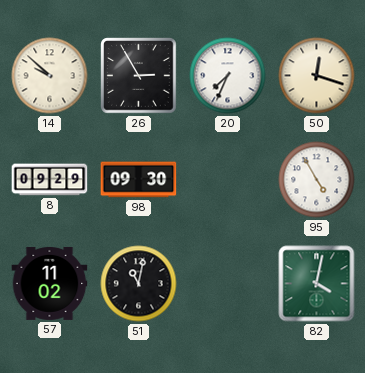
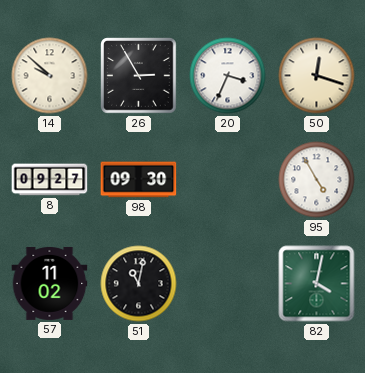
20: 7:34 -> 3:34 (228, 76)
8: 09:29 -> 09:27 (50, 180)
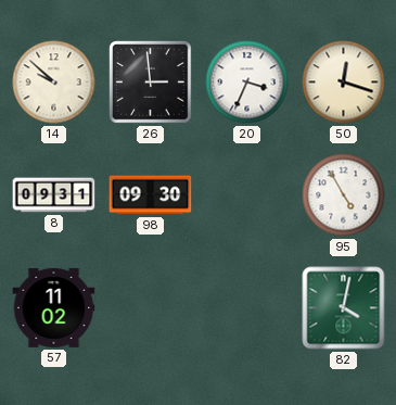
26: 2:55 -> 2:59 (151, 83)
8: 09:27 -> 09:31 (54, 195)
51: 11:02 -> none (139, 284)
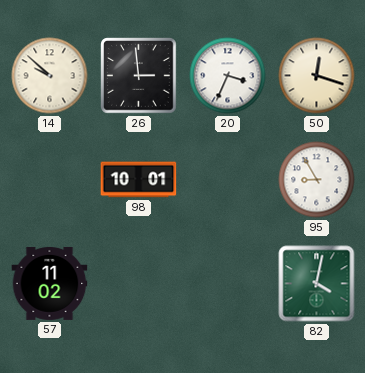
8: 09:31 -> none (54, 195)
98: 09:30 -> 10:01 (139, 180)
95: 4:55 -> 8:55 (317, 180)
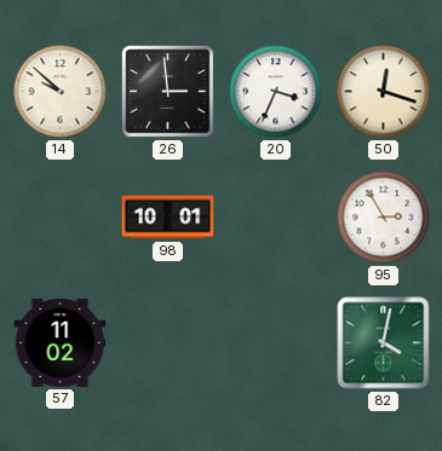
95: 8:55 -> 2:55 (384, 218)
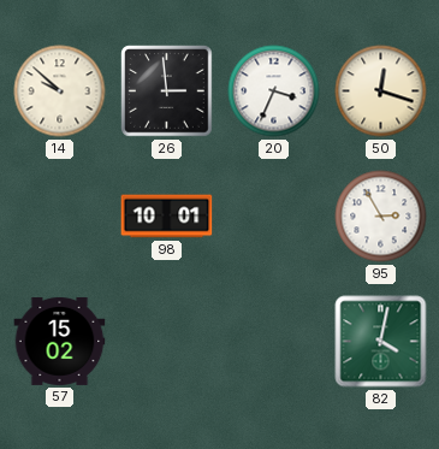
57: 11:02 -> 15:02 (60, 341)
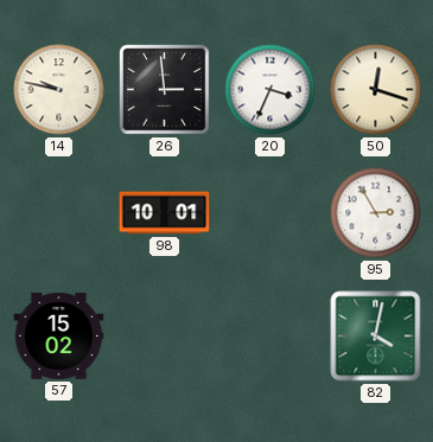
14: 9:52 -> 9:47 (59, 90)
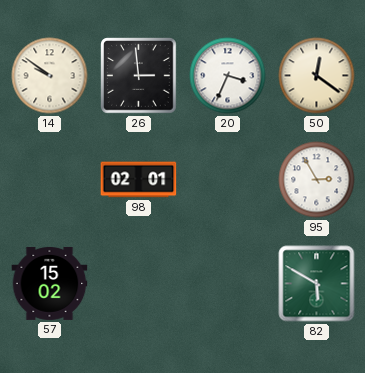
14: 9:47 -> 9:51 (50, 76)
50: 12:18 -> 12:21 (317, 76)
98: 10:01 -> 02:01 (139, 180)
82: 4:02 -> 5:50 (317, 284)
